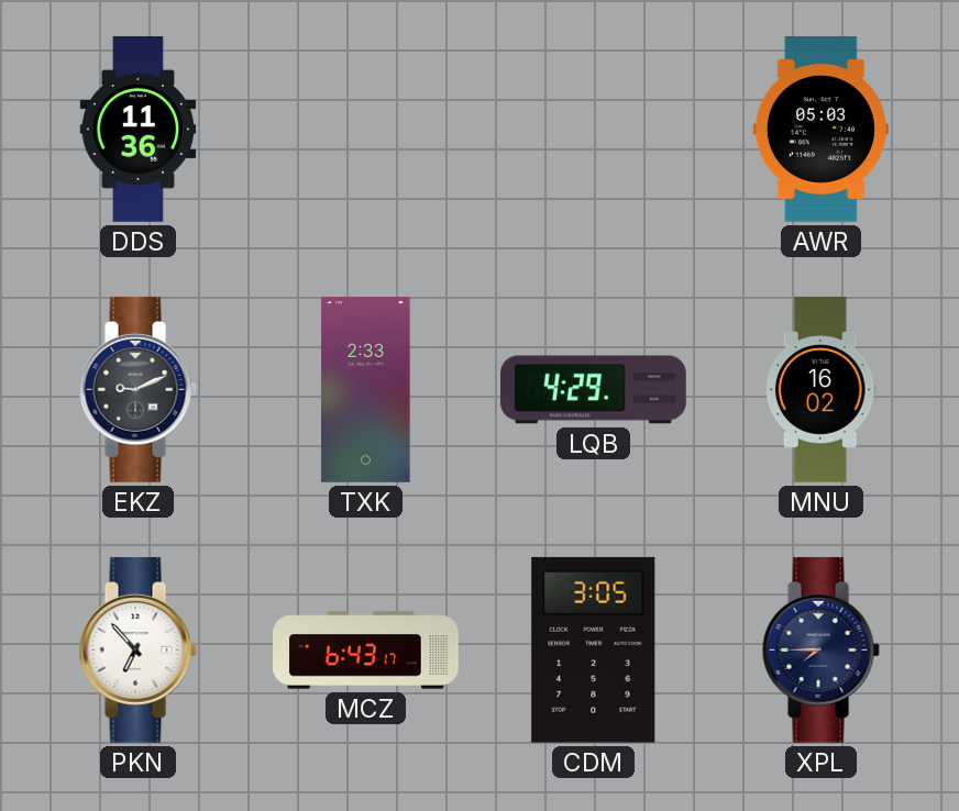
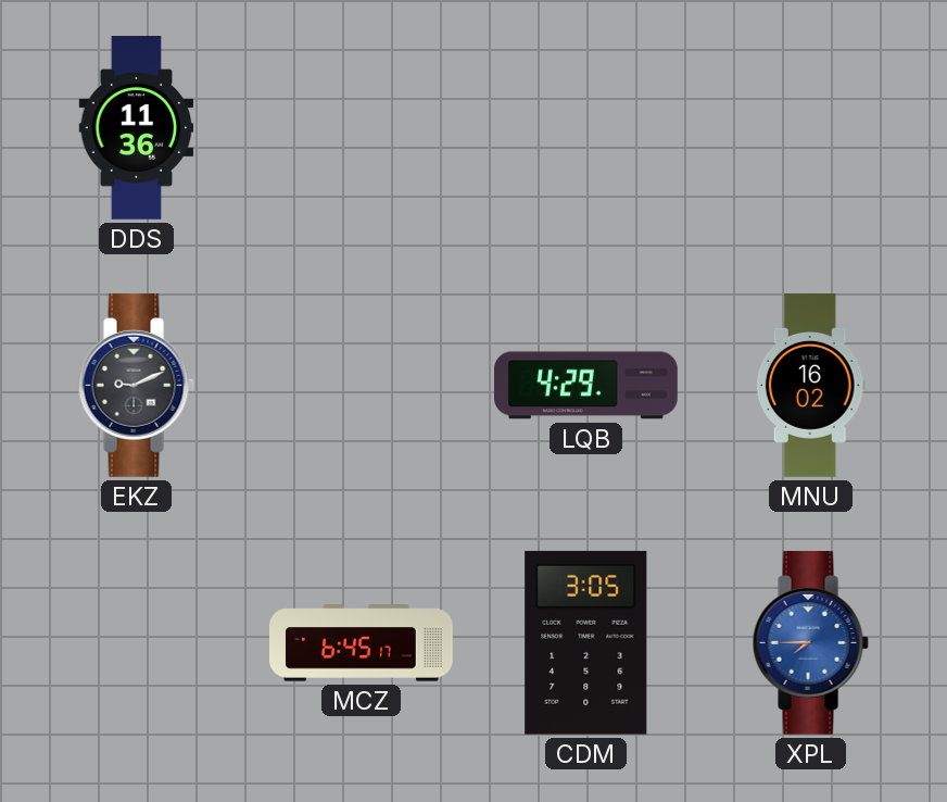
AWR: 05:03 -> none (820, 130)
TXK: 2:33 -> none (366, 390)
PKN: 6:53 -> none (137, 649)
MCZ: 6:43 -> 6:45 (362, 643)
XPL dial: navy -> blue (810, 642)
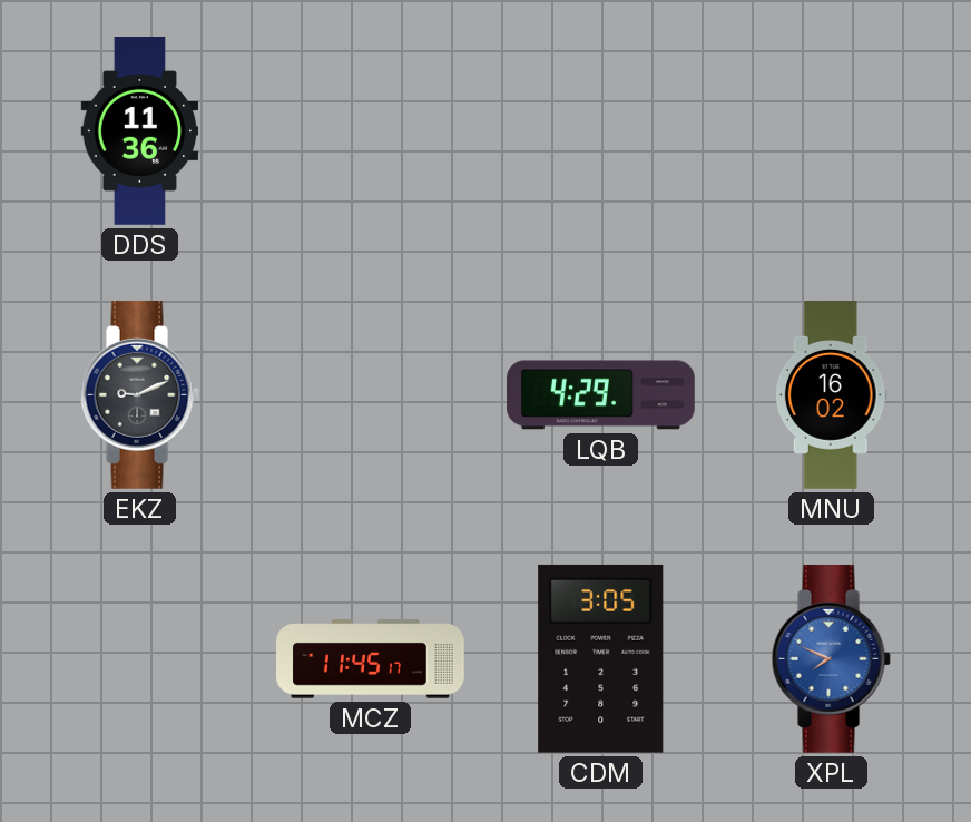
MCZ: 6:45 -> 11:45 (371, 659)
XPL: 7:45 -> 7:49 (831, 658)
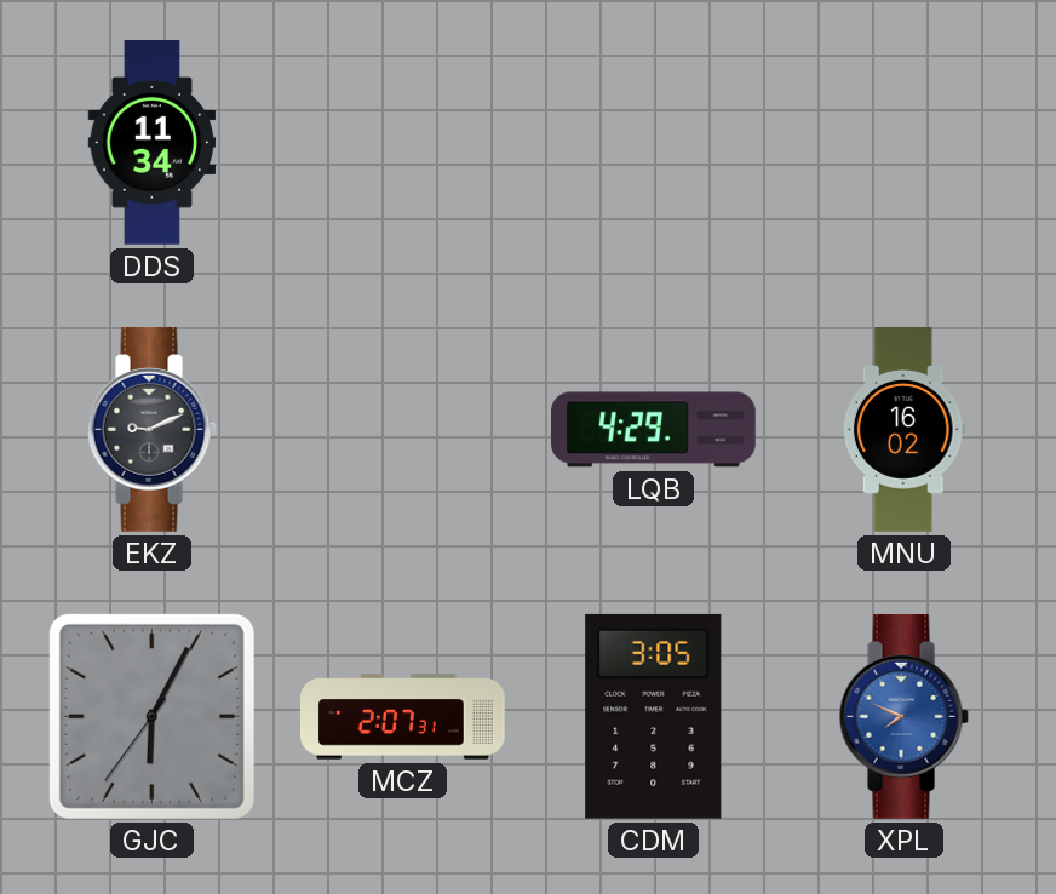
DDS: 11:36 -> 11:34 (153, 143)
GJC: none -> 6:04 (151, 716)
MCZ: 11:45 -> 2:07 (403, 717)
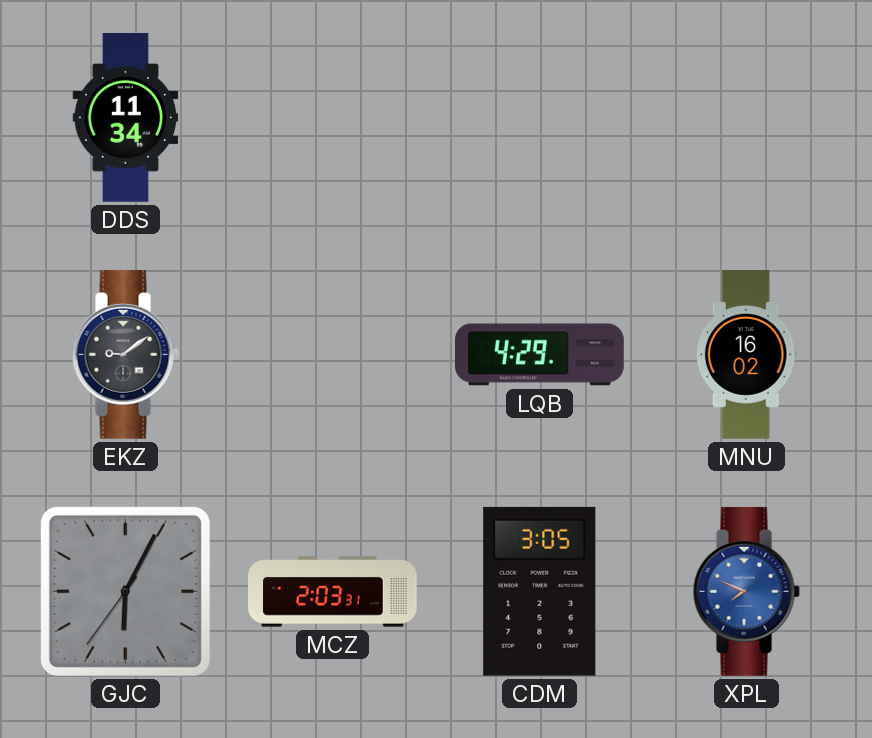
EKZ: 9:11 -> 9:09 (125, 354)
MCZ: 2:07 -> 2:03 (333, 592)
